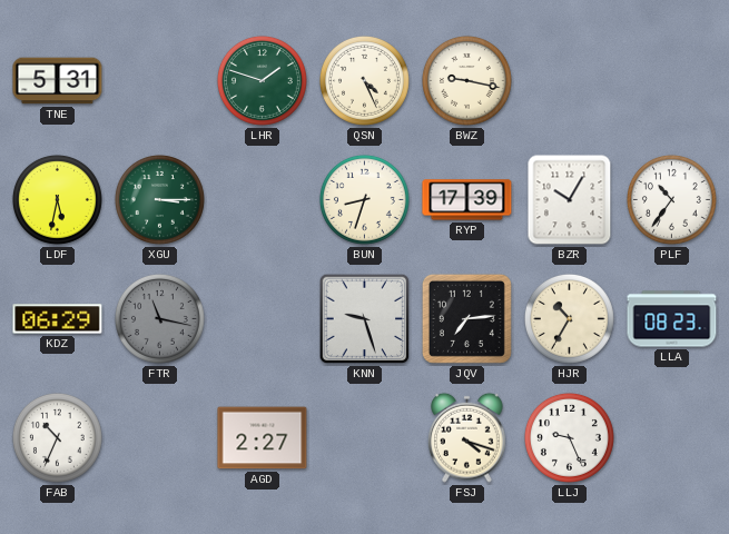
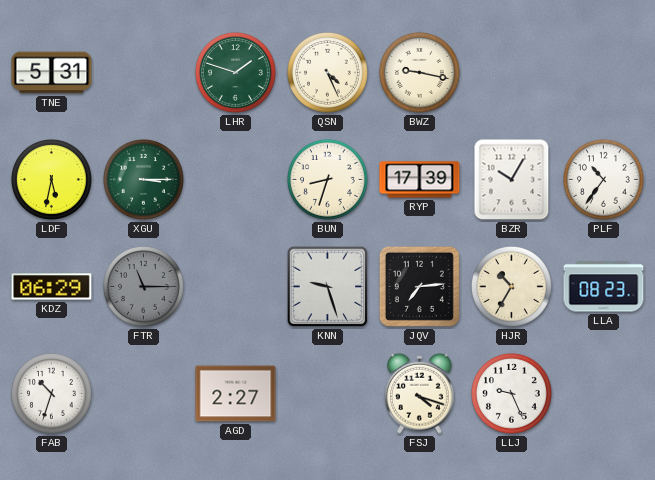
FTR: 11:17 -> 11:15 (143, 286)
FAB: 10:34 -> 10:33 (51, 393)
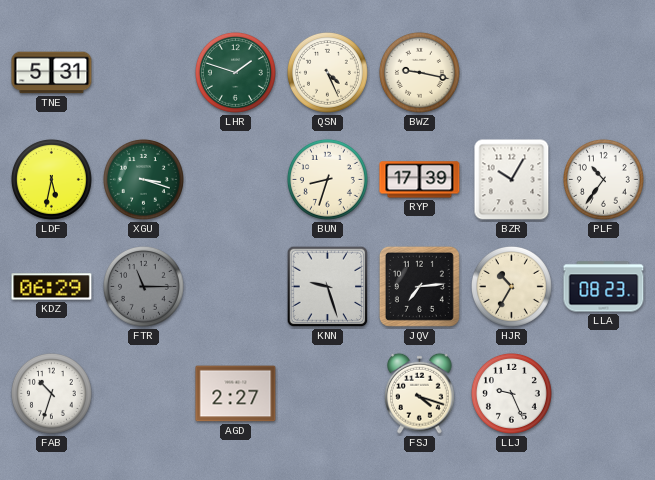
XGU: 3:15 -> 3:18 (143, 179)
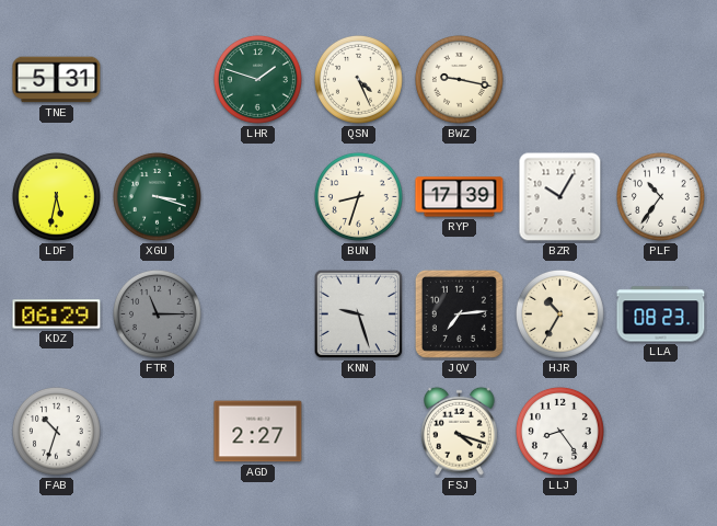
LLJ: 9:26 -> 8:24 (559, 431)
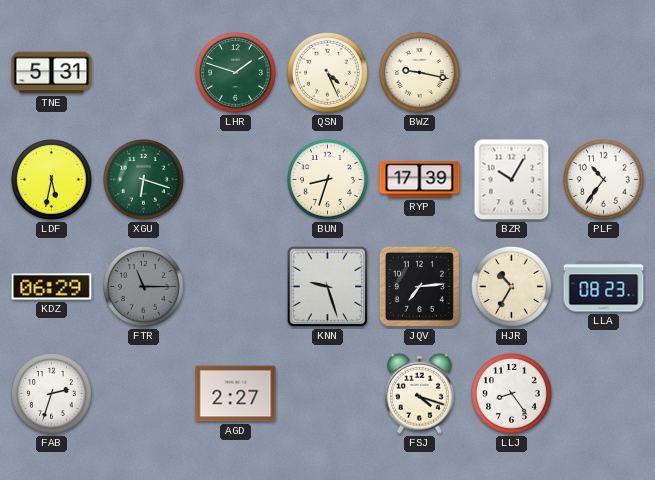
XGU: 3:18 -> 6:18 (143, 179)
FAB: 10:33 -> 2:33 (51, 393)
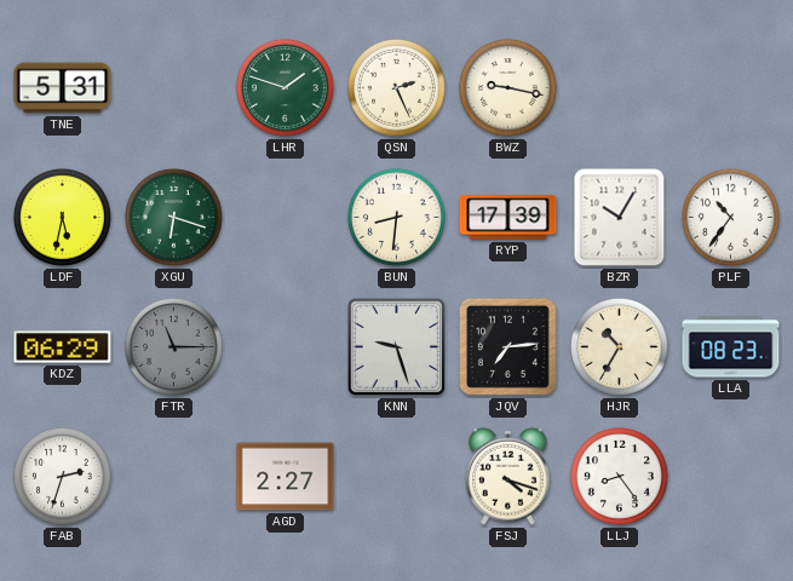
QSN: 4:26 -> 2:26 (396, 87)
BUN: 8:33 -> 8:31 (396, 217)
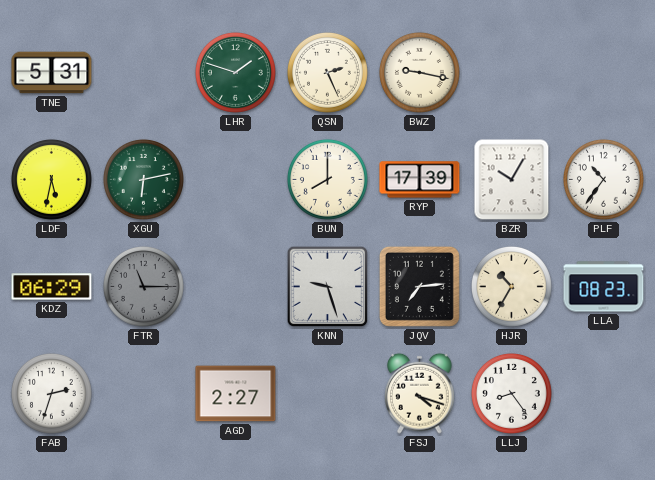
XGU: 6:18 -> 6:13 (143, 179)
BUN: 8:31 -> 8:00 (327, 179)
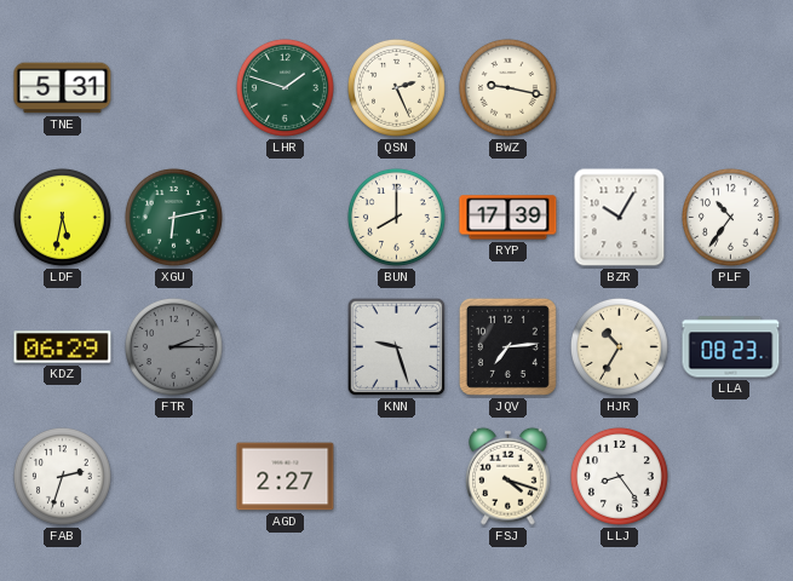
FTR: 11:15 -> 2:15 (173, 346)
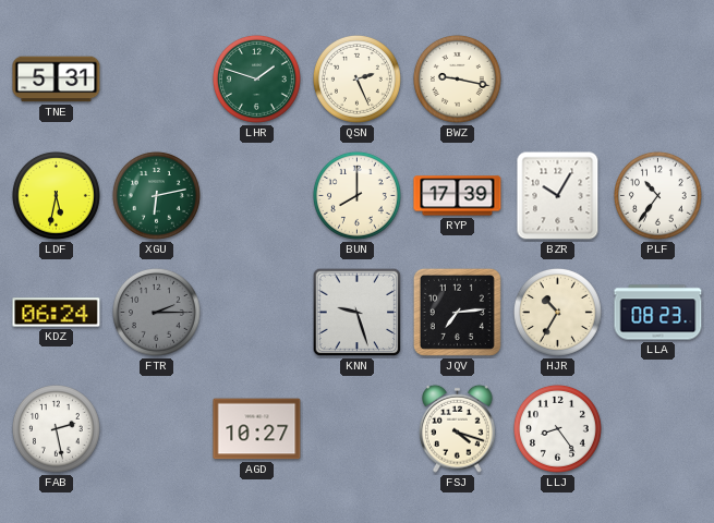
KDZ: 06:29 -> 06:24 (57, 313)
FAB: 2:33 -> 2:28 (56, 428)
AGD: 2:27 -> 10:27 (257, 429)
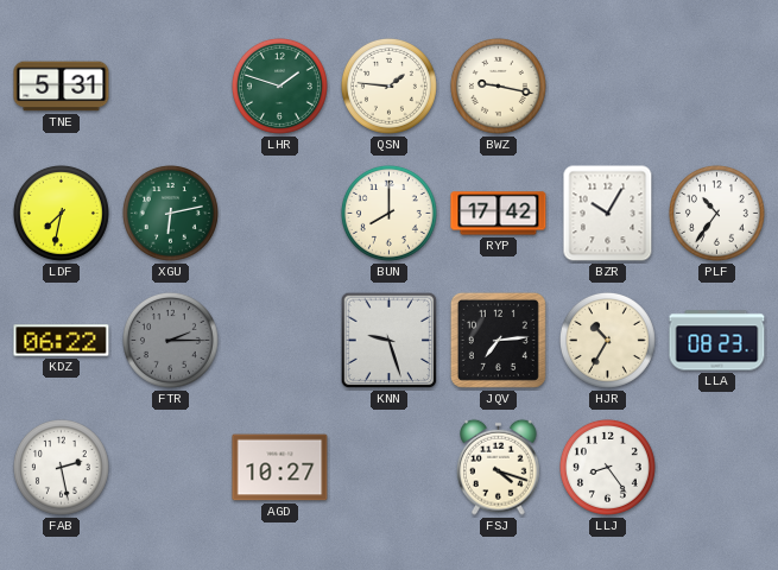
QSN: 2:26 -> 1:46 (388, 85)
LDF: 5:32 -> 7:32 (61, 213)
RYP: 17:39 -> 17:42 (499, 214)
KDZ: 06:24 -> 06:22 (62, 341)
